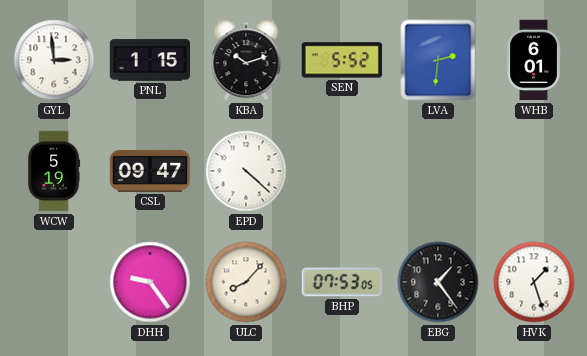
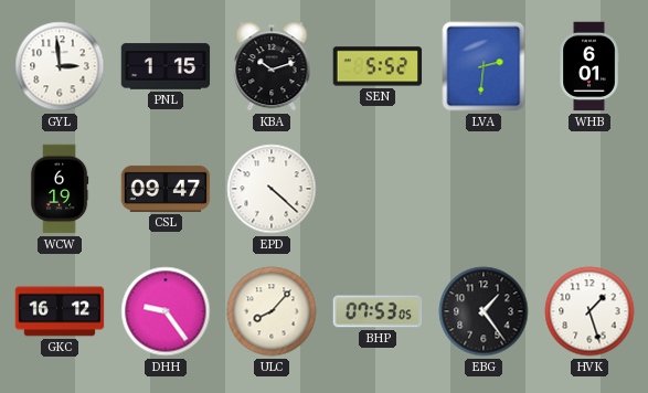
WCW: 5:19 -> 6:19 (60, 189)
GKC: none -> 16:12 (60, 311)
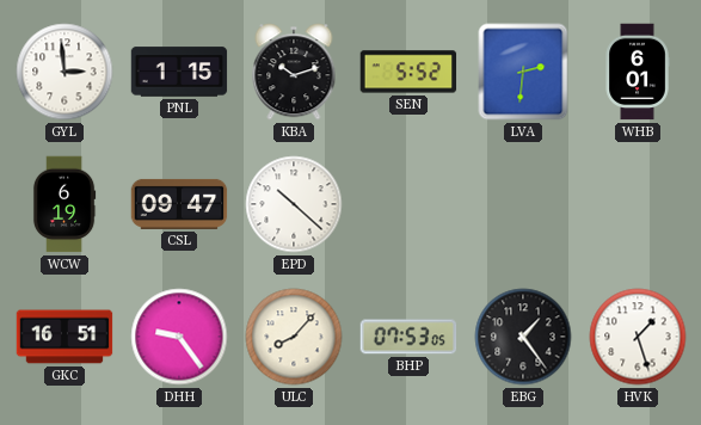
EPD: 4:22 -> 10:22 (294, 204)
GKC: 16:12 -> 16:51 (64, 337)
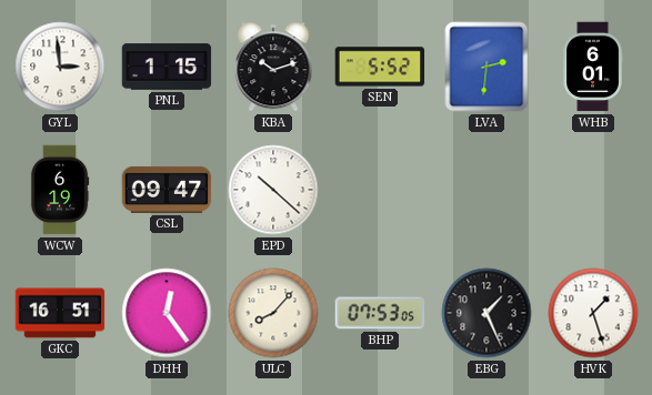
DHH: 9:24 -> 12:24 (167, 313)
EBG: 1:24 -> 1:26 (487, 313)
